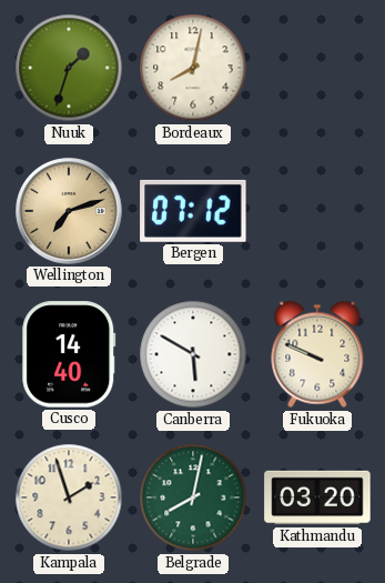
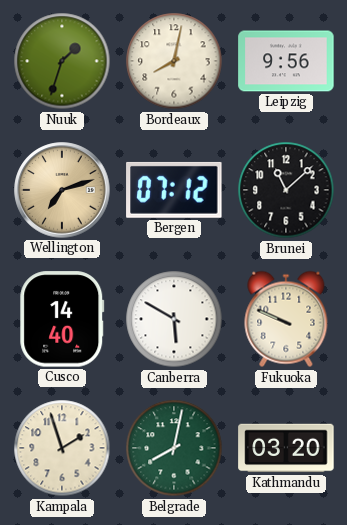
Leipzig: none -> 9:56 (286, 61)
Brunei: none -> 11:08 (286, 190)
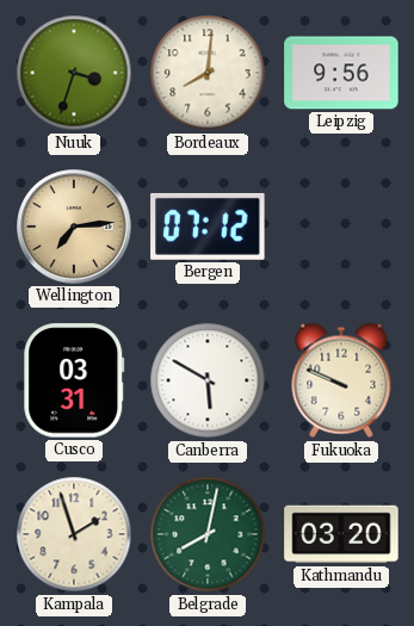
Nuuk: 1:33 -> 3:33 (74, 73)
Bordeaux: 8:02 -> 8:01 (208, 73)
Wellington: 7:12 -> 7:14 (74, 227)
Brunei: 11:08 -> none (286, 190)
Cusco: 14:40 -> 03:31 (74, 380)
